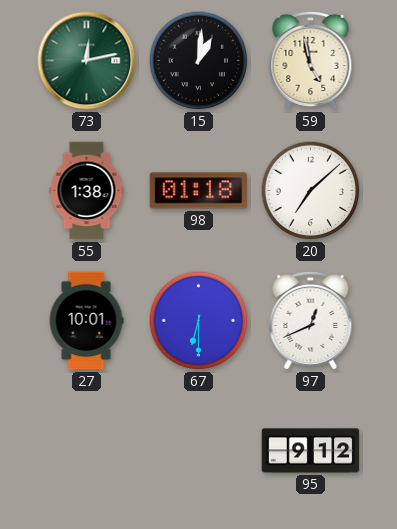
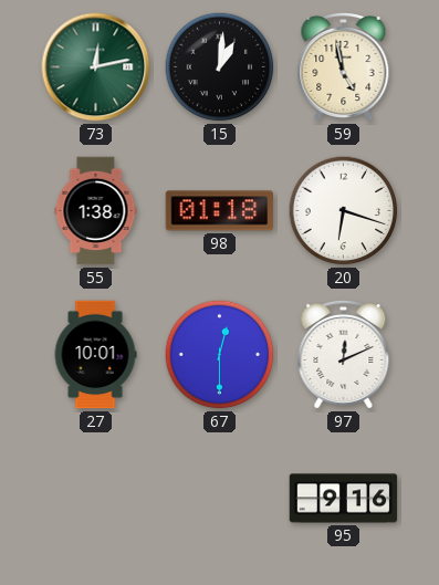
20: 7:08 -> 6:18 (344, 211)
67: 6:30 -> 12:30 (220, 355)
97: 12:41 -> 12:11 (344, 354)
95: 9:12 -> 9:16 (344, 499)
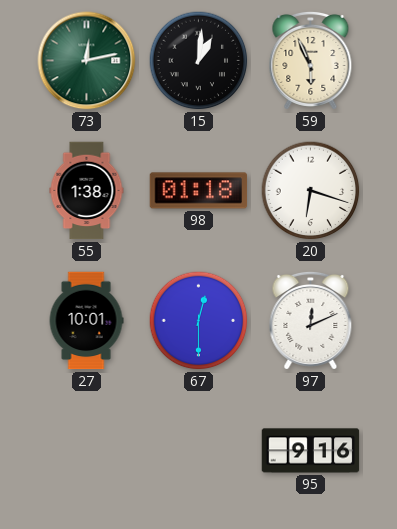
59: 4:58 -> 5:56 (311, 60)
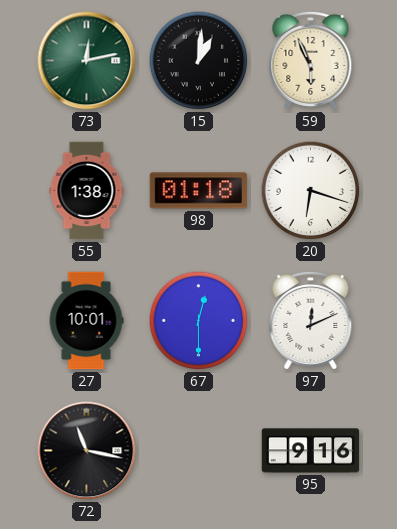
72: none -> 11:17 (87, 451)
